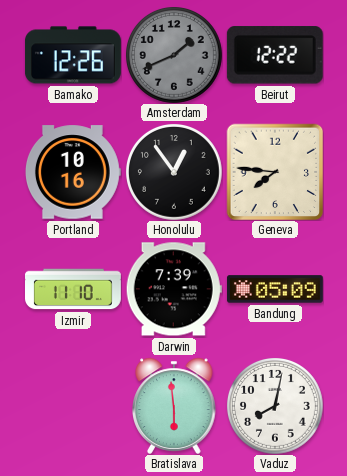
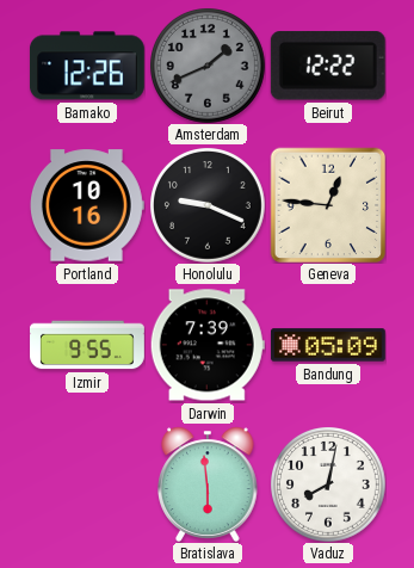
Honolulu: 12:54 -> 9:19 (208, 205)
Geneva: 7:46 -> 12:46 (328, 205)
Izmir: 11:10 -> 9:55 (88, 345)
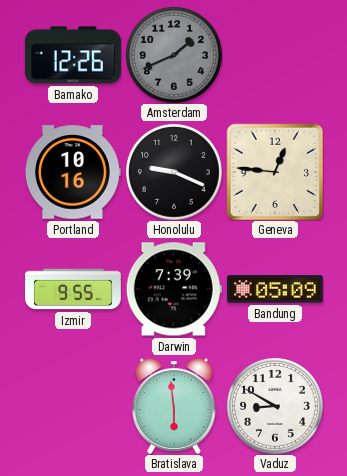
Beirut: 12:22 -> none (328, 66)
Vaduz: 8:02 -> 8:50 (275, 406)
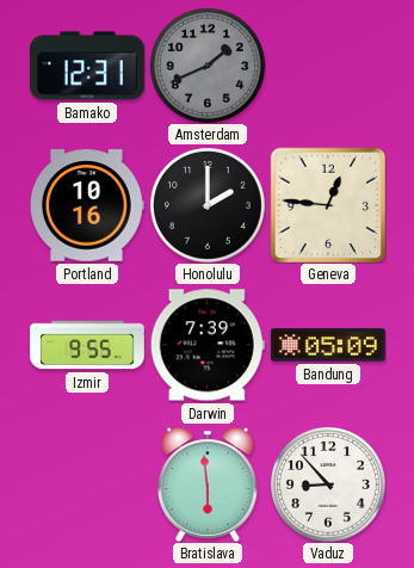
Bamako: 12:26 -> 12:31 (87, 66)
Honolulu: 9:19 -> 2:00 (208, 205)
Vaduz: 8:50 -> 8:53 (328, 484)
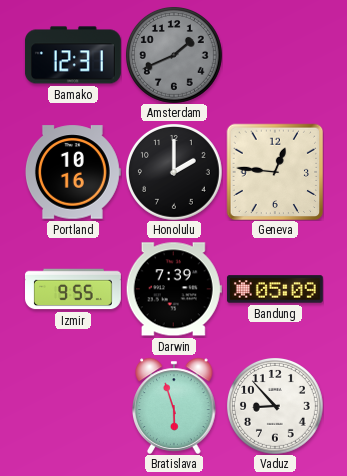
Bratislava: 5:59 -> 5:57 (174, 406)
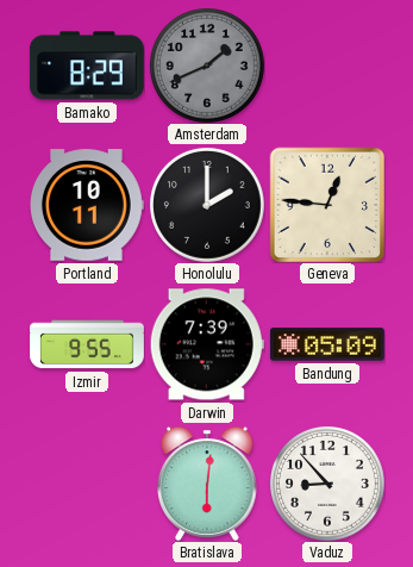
Bamako: 12:31 -> 8:29 (87, 66)
Portland: 10:16 -> 10:11 (87, 205)
Bratislava: 5:57 -> 6:01 (207, 484)
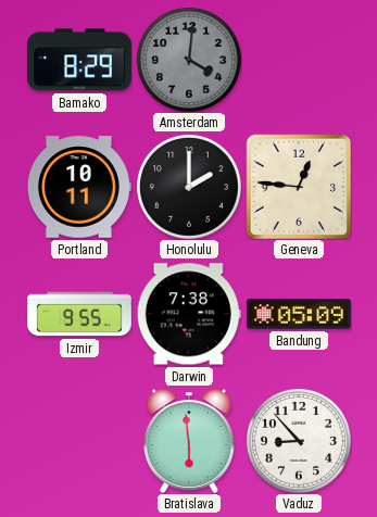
Amsterdam: 1:41 -> 4:01 (189, 60)
Darwin: 7:39 -> 7:38 (189, 314)
Bratislava: 6:01 -> 5:59 (189, 441)
